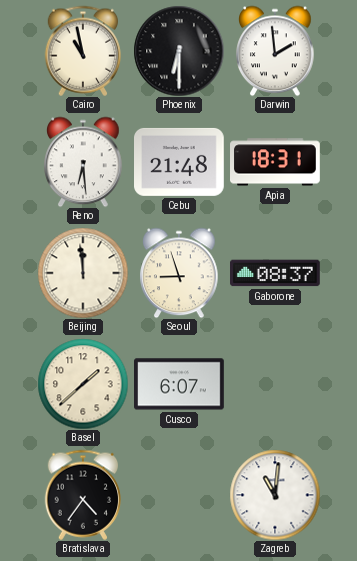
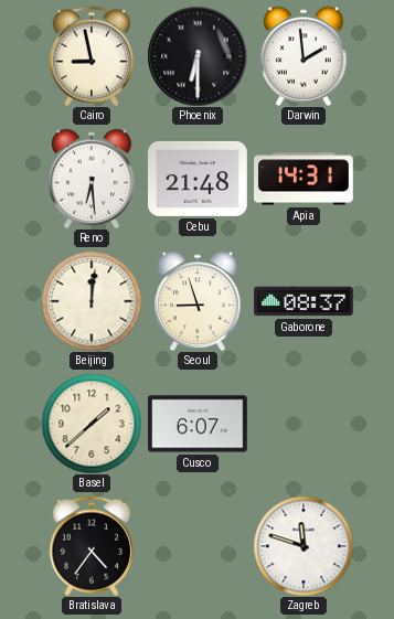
Cairo: 10:58 -> 8:58 (90, 56)
Apia: 18:31 -> 14:31 (305, 179)
Beijing: 11:59 -> 12:01 (92, 301)
Zagreb: 11:01 -> 11:48 (304, 546)
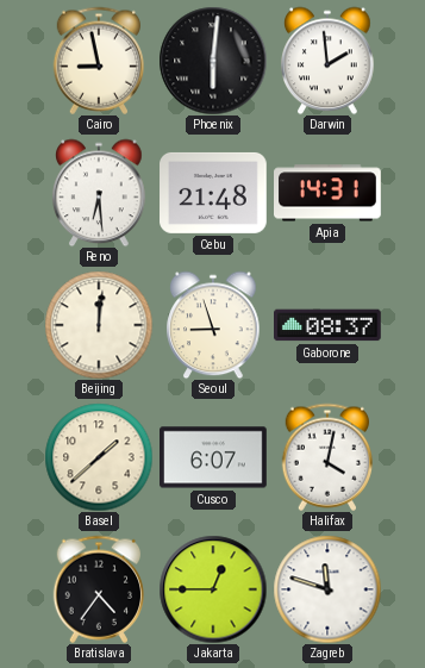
Phoenix: 6:30 -> 6:01 (213, 61)
Halifax: none -> 4:02 (326, 457)
Jakarta: none -> 12:45 (213, 589)
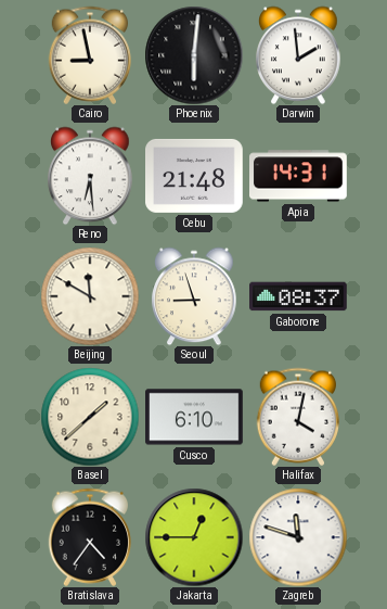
Beijing: 12:01 -> 11:50 (90, 296)
Cusco: 6:07 -> 6:10 (195, 417)
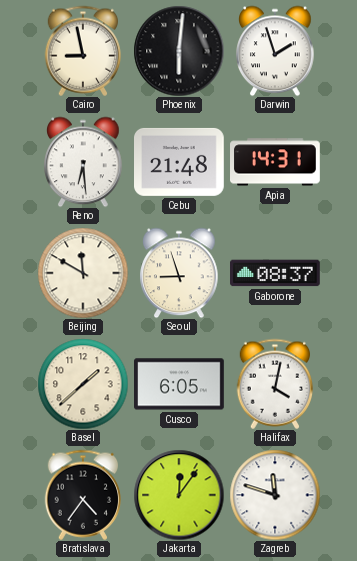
Darwin: 1:59 -> 1:57 (275, 51)
Cusco: 6:10 -> 6:05 (180, 384)
Jakarta: 12:45 -> 12:06 (179, 495)
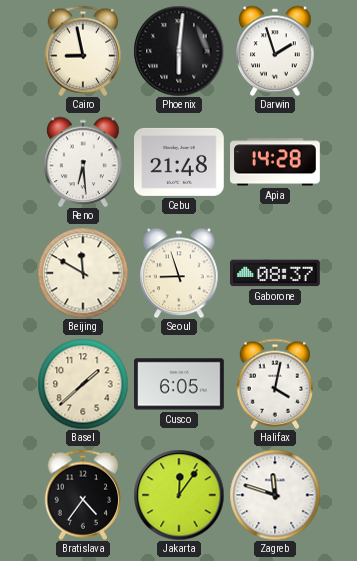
Apia: 14:31 -> 14:28 (276, 162)
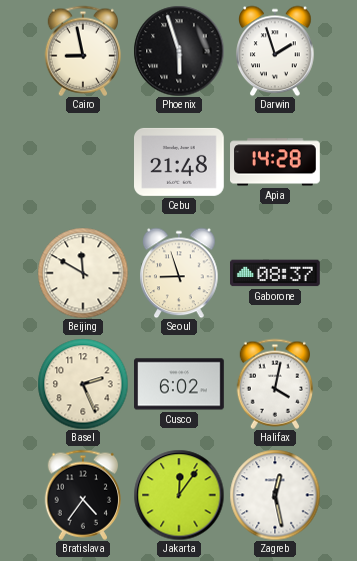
Phoenix: 6:01 -> 5:57 (179, 51)
Reno: 6:29 -> none (83, 162)
Basel: 1:38 -> 2:26 (83, 384)
Cusco: 6:05 -> 6:02 (180, 384)
Zagreb: 11:48 -> 12:28 (275, 495)
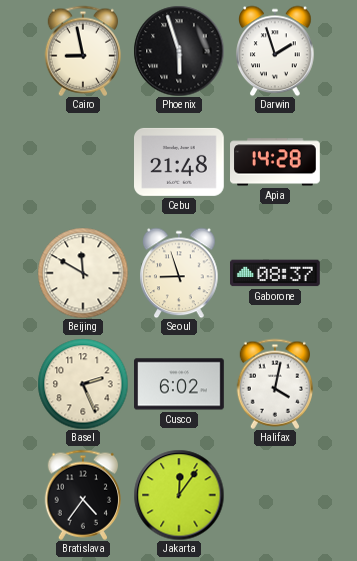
Zagreb: 12:28 -> none (275, 495)
